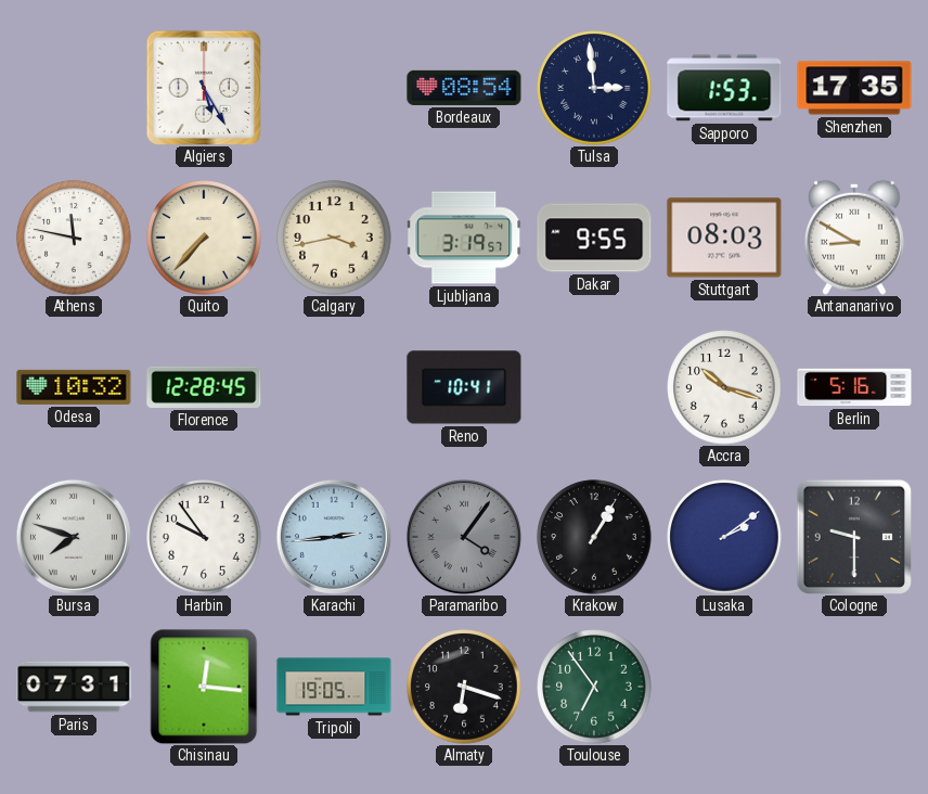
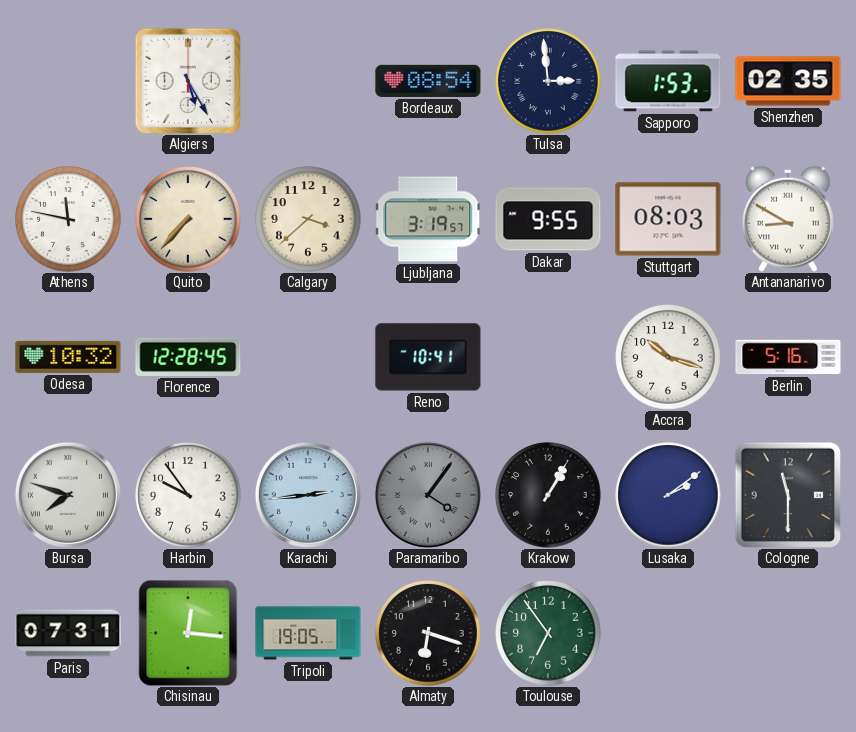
Shenzhen: 17:35 -> 02:35 (788, 81)
Calgary: 3:43 -> 3:38 (308, 219)
Cologne: 9:30 -> 11:30 (787, 494)
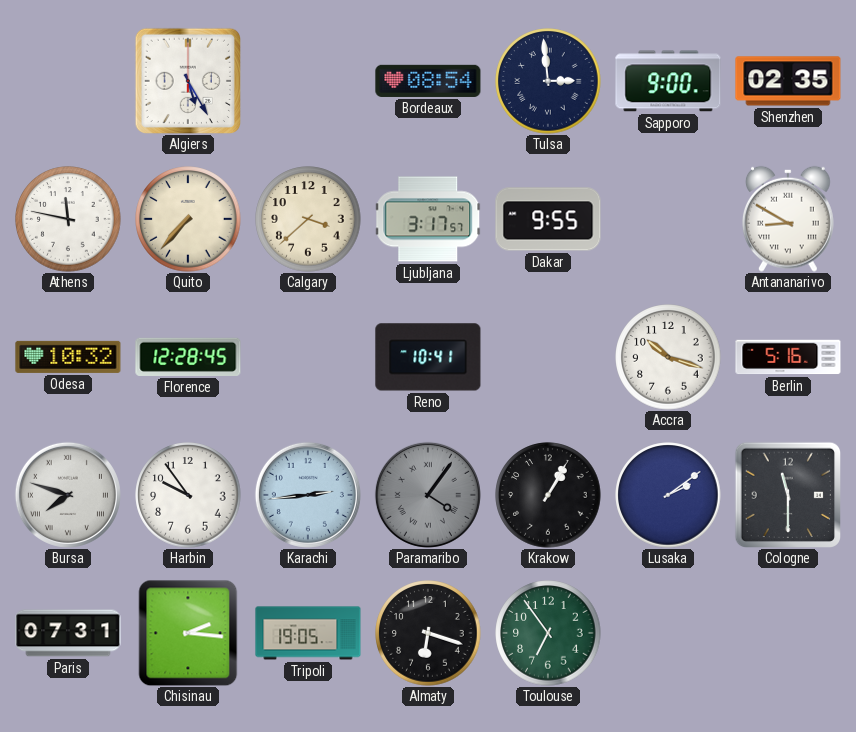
Sapporo: 1:53 -> 9:00 (668, 81)
Ljubljana: 3:19 -> 3:17 (428, 219)
Stuttgart: 08:03 -> none (668, 219)
Chisinau: 12:16 -> 2:16 (188, 633)
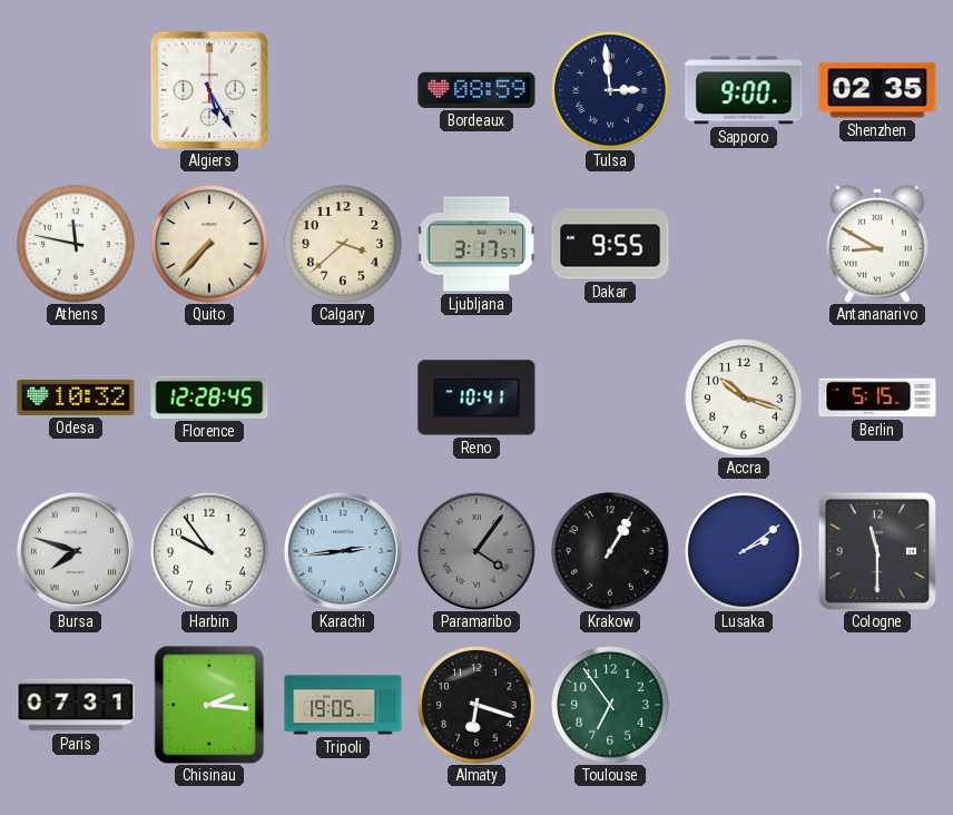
Bordeaux: 08:54 -> 08:59 (476, 90)
Berlin: 5:16 -> 5:15 (877, 397)
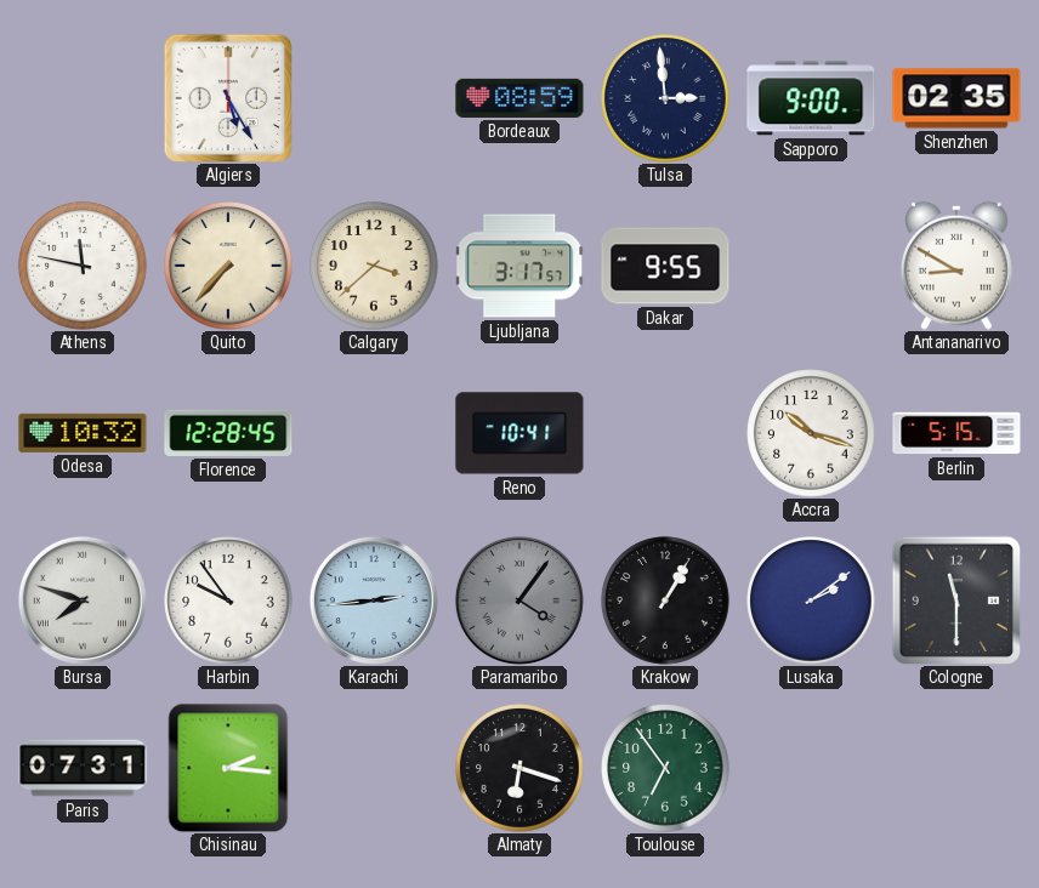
Tripoli: 19:05 -> none (343, 705)
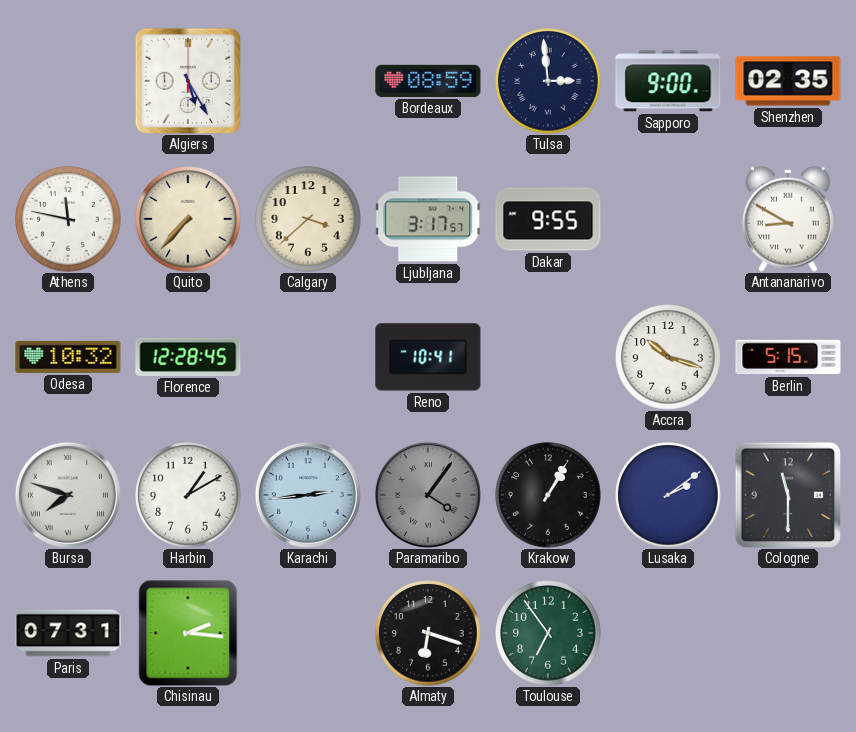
Harbin: 9:54 -> 1:10 (188, 495)
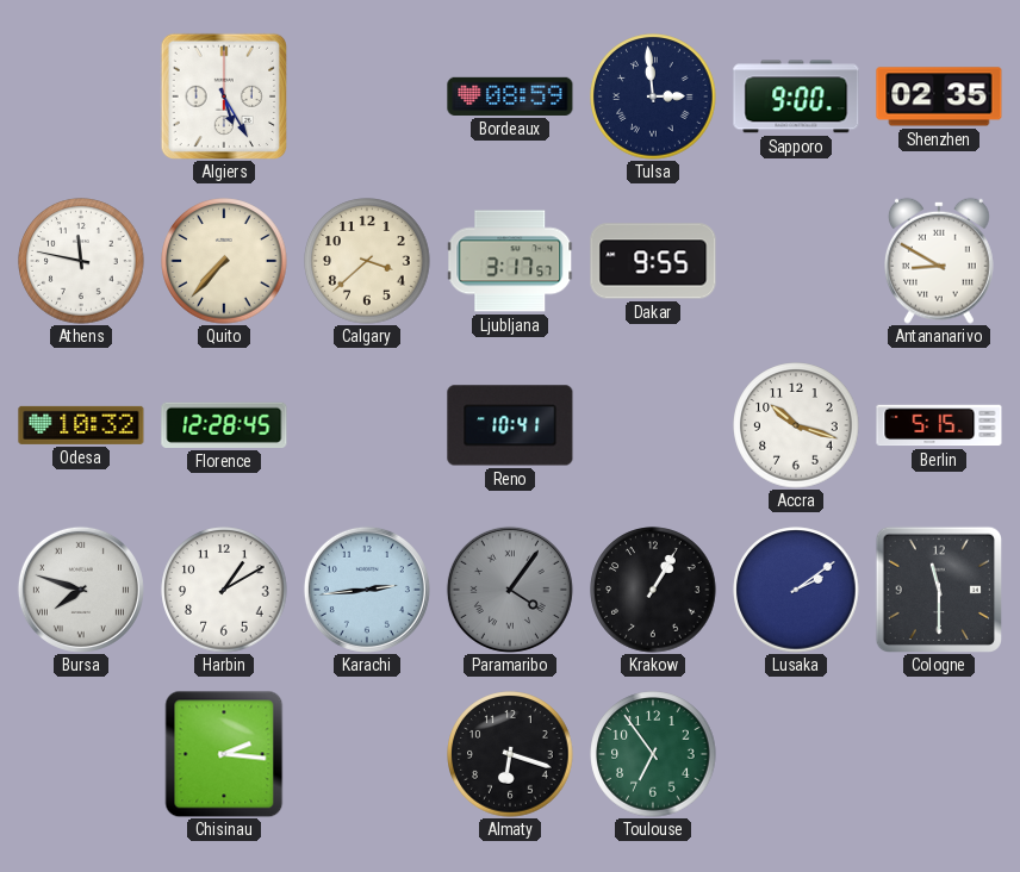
Paris: 07:31 -> none (68, 633)
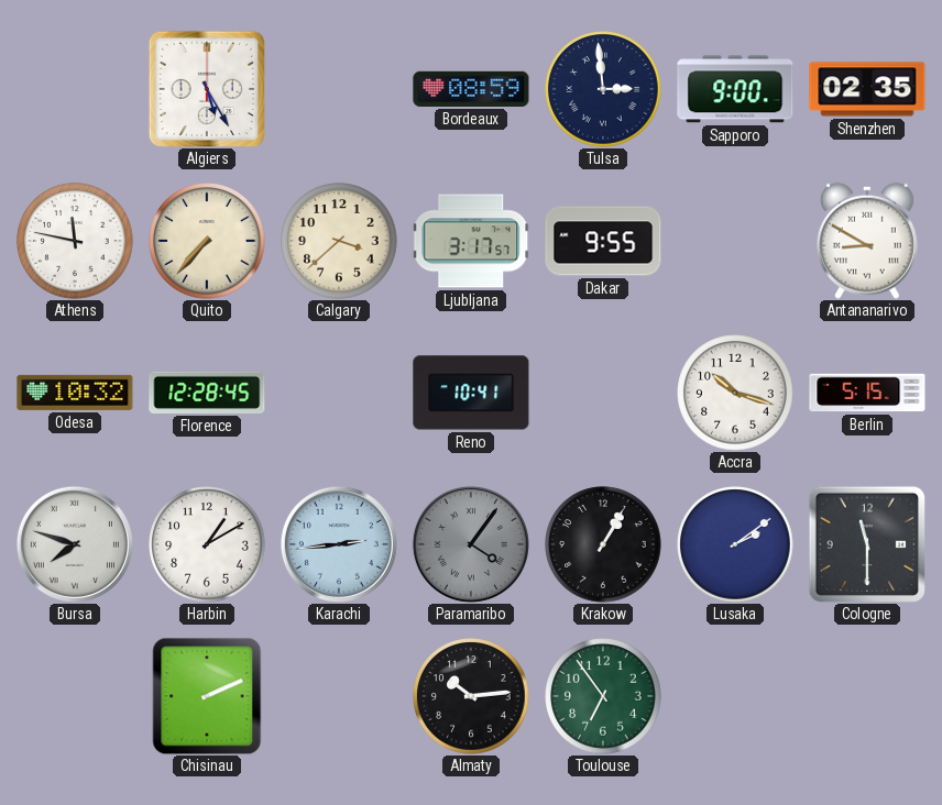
Chisinau: 2:16 -> 2:11 (207, 696)
Almaty: 6:18 -> 10:14 (471, 696)
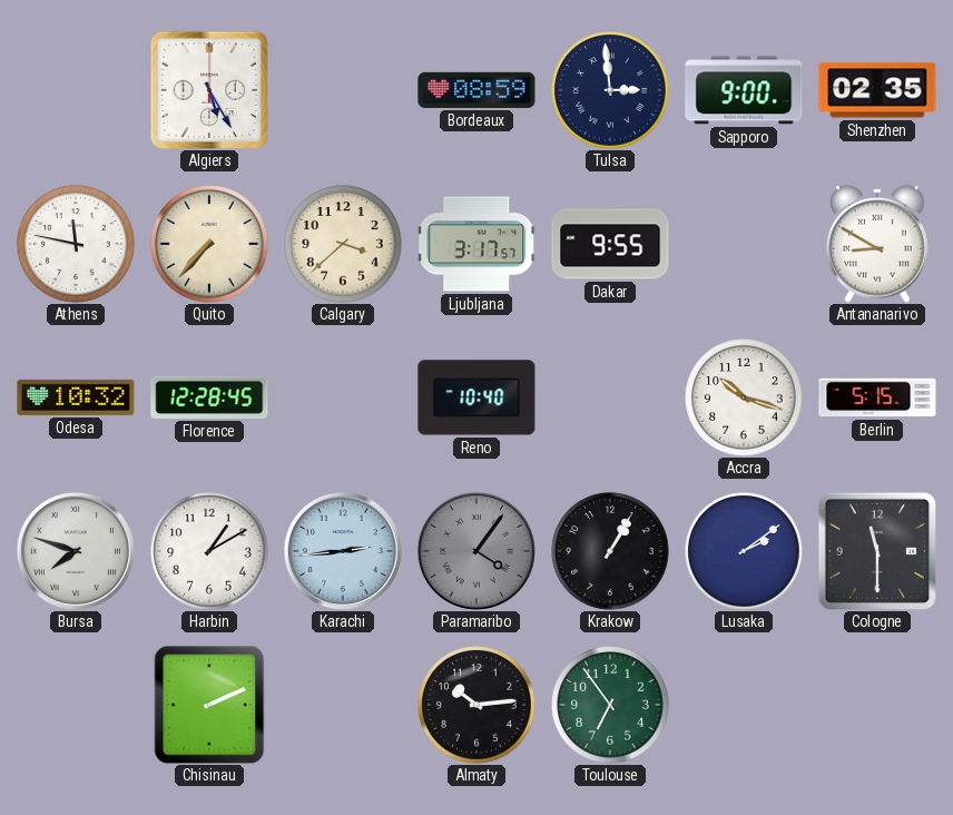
Reno: 10:41 -> 10:40 (476, 397)
